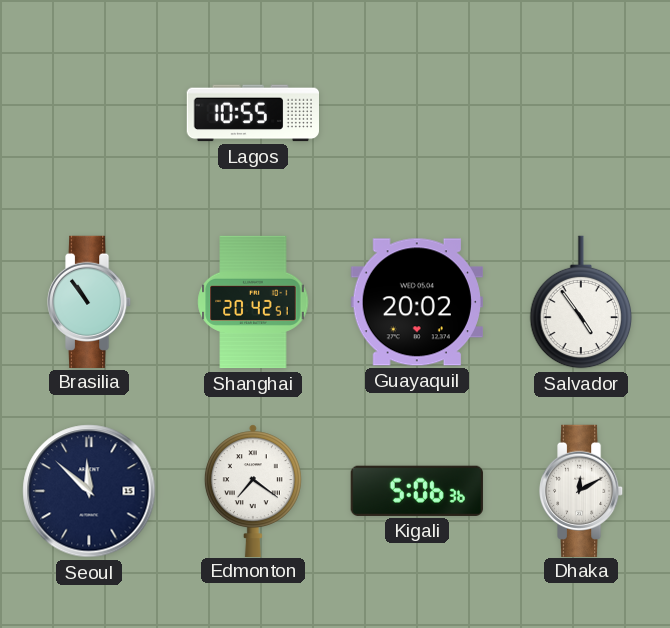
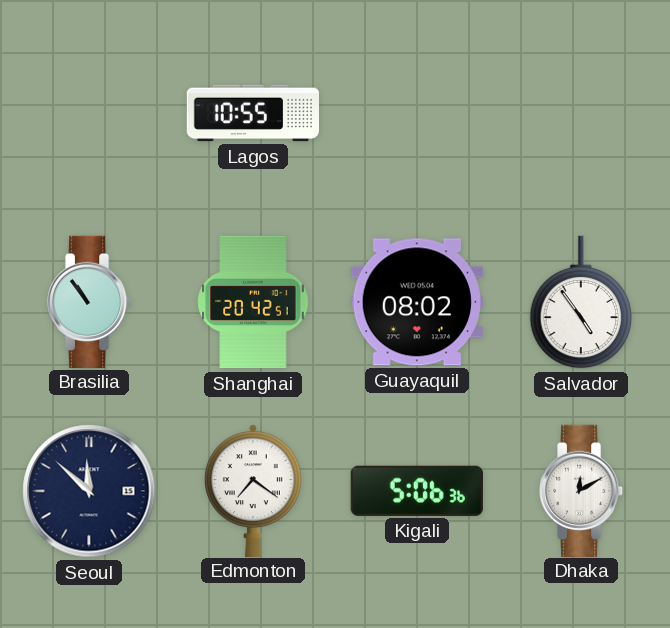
Guayaquil: 20:02 -> 08:02 (417, 302)
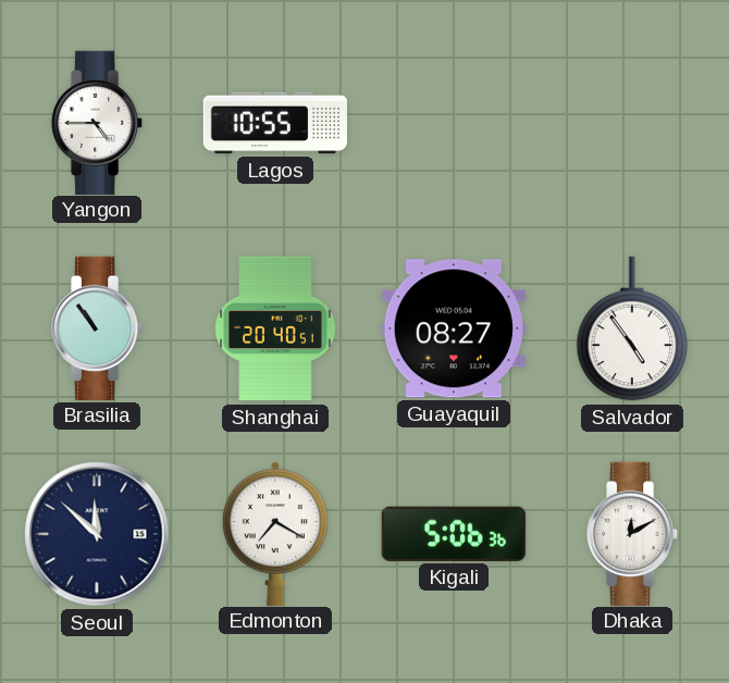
Yangon: none -> 4:45 (98, 122)
Shanghai: 20:42 -> 20:40 (275, 328)
Guayaquil: 08:02 -> 08:27 (454, 328)
Edmonton: 7:21 -> 7:20 (275, 533)
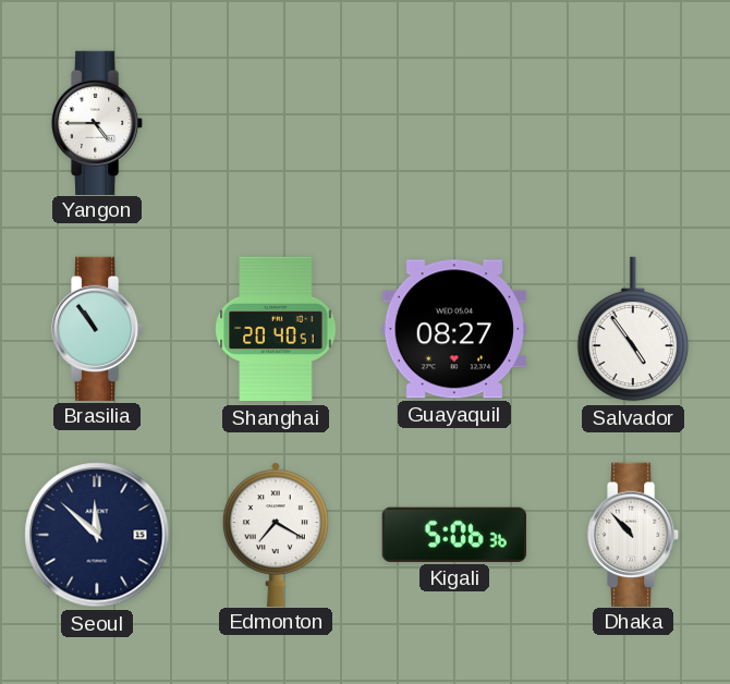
Lagos: 10:55 -> none (274, 123)
Dhaka: 12:10 -> 10:53 (634, 534)
